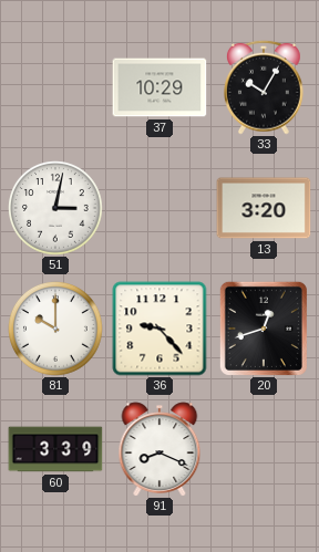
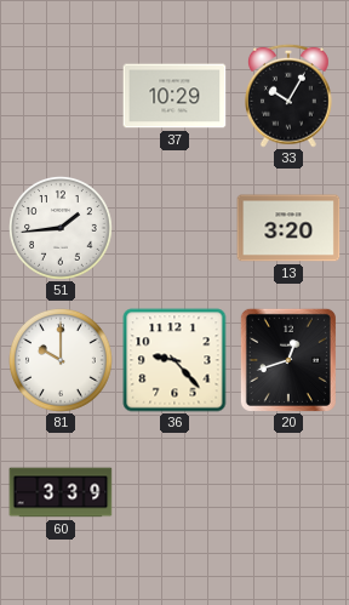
51: 3:02 -> 1:44 (62, 229)
91: 8:19 -> none (159, 449)
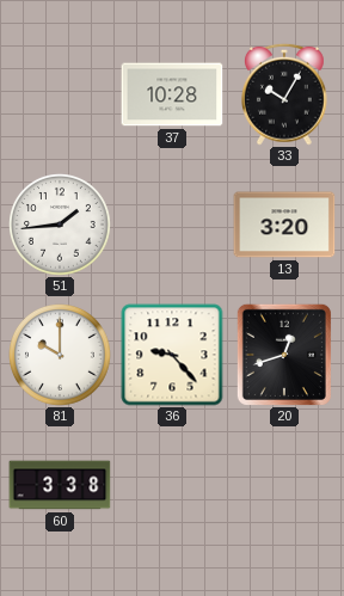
37: 10:29 -> 10:28 (172, 94)
60: 3:39 -> 3:38 (60, 485)
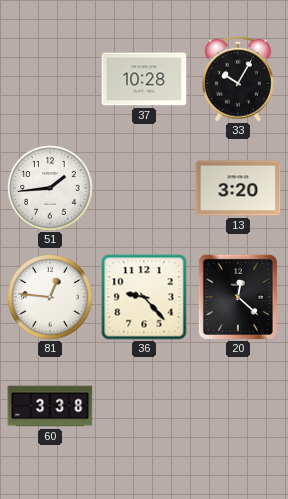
81: 10:00 -> 12:46 (51, 298)
20: 12:42 -> 12:22 (238, 297)
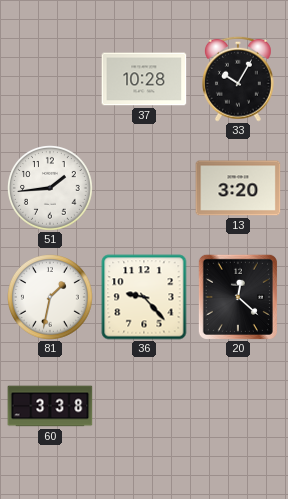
81: 12:46 -> 1:32 (51, 298)
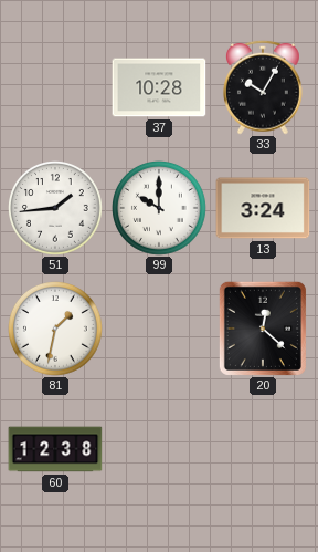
99: none -> 10:00 (160, 209)
13: 3:20 -> 3:24 (263, 208)
36: 9:23 -> none (144, 297)
60: 3:38 -> 12:38 (55, 449)
